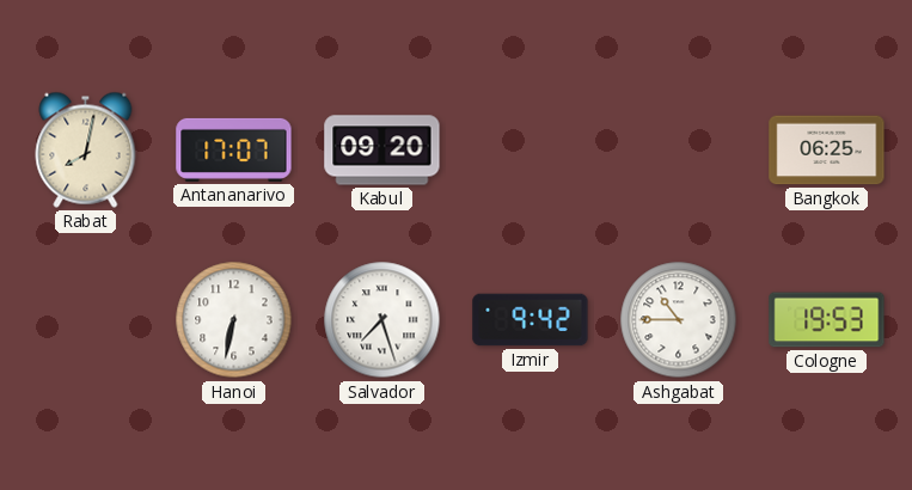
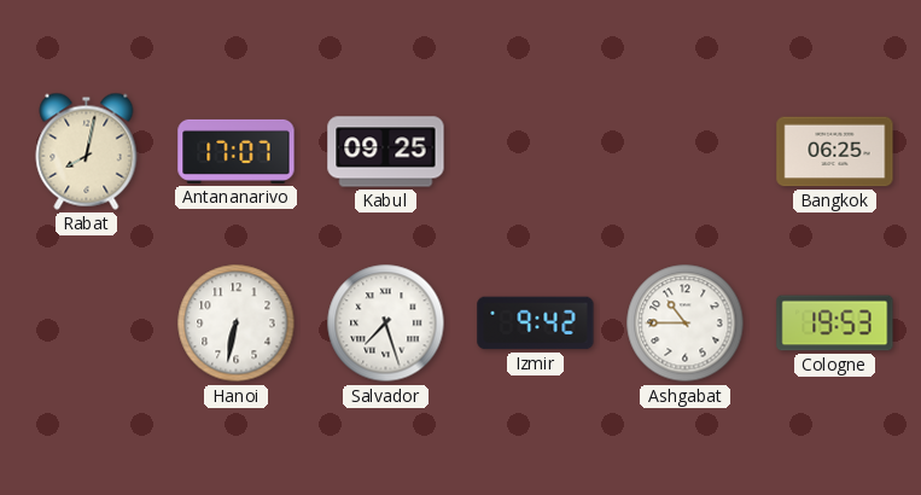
Kabul: 09:20 -> 09:25 (386, 152)
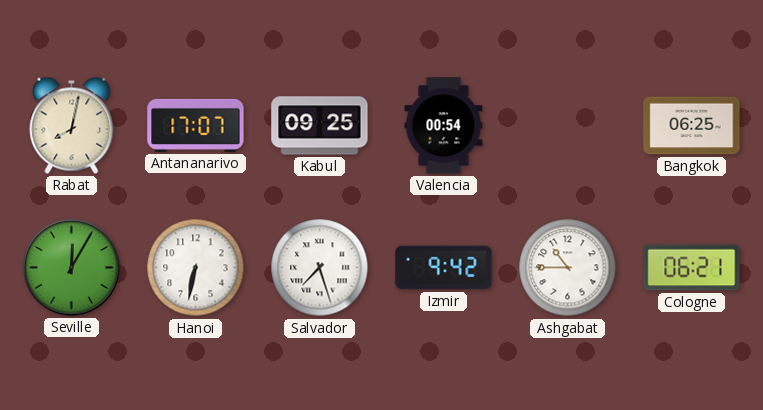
Valencia: none -> 00:54 (444, 126)
Seville: none -> 12:05 (72, 268)
Cologne: 19:53 -> 06:21 (692, 268)
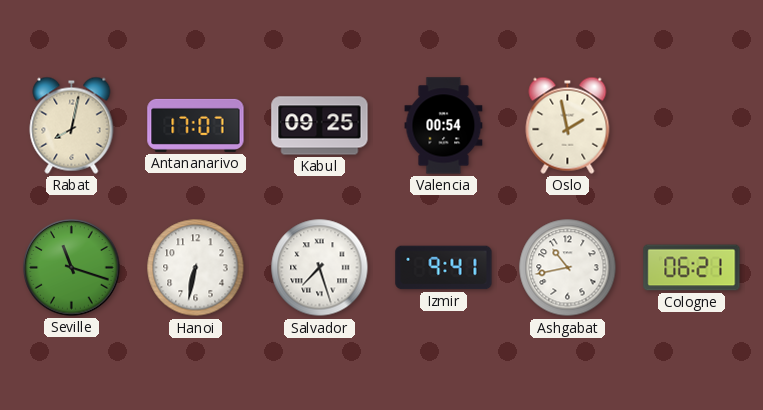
Oslo: none -> 1:58 (568, 125)
Bangkok: 06:25 -> none (692, 126)
Seville: 12:05 -> 11:18 (72, 268)
Izmir: 9:42 -> 9:41 (444, 268)
Ashgabat: 10:45 -> 10:43 (568, 268)
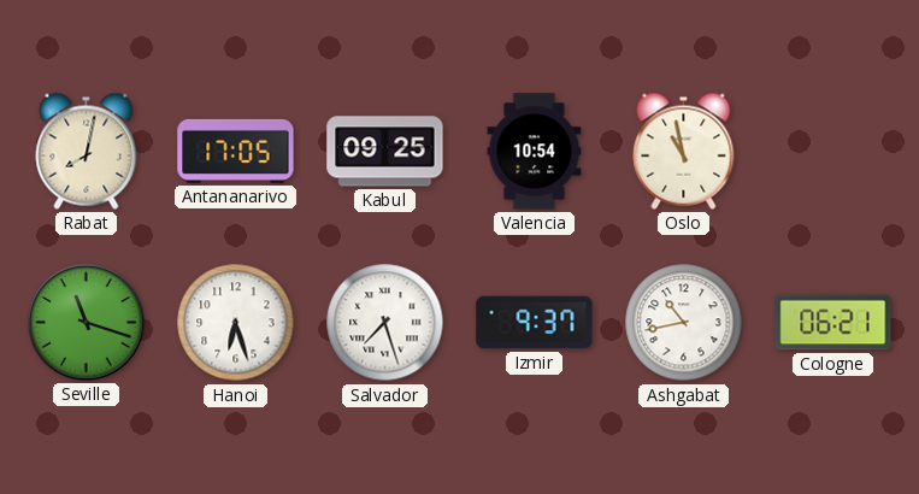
Antananarivo: 17:07 -> 17:05 (236, 151)
Valencia: 00:54 -> 10:54 (535, 152)
Oslo: 1:58 -> 10:58 (684, 151)
Hanoi: 6:32 -> 6:27 (236, 323)
Izmir: 9:41 -> 9:37 (535, 323)
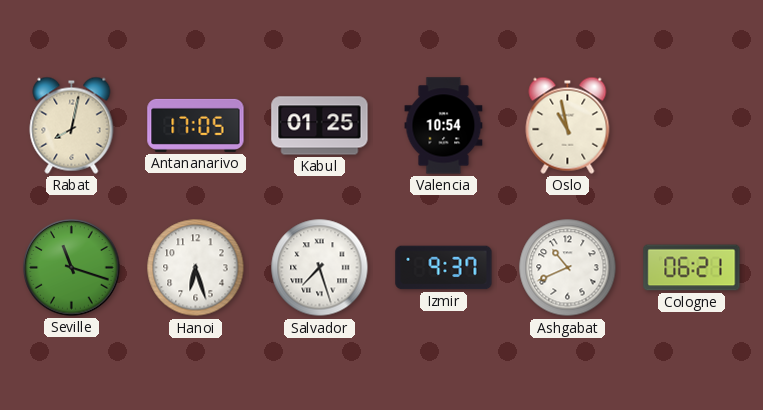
Kabul: 09:25 -> 01:25 (320, 126)
Ashgabat: 10:43 -> 10:41 (568, 268)
